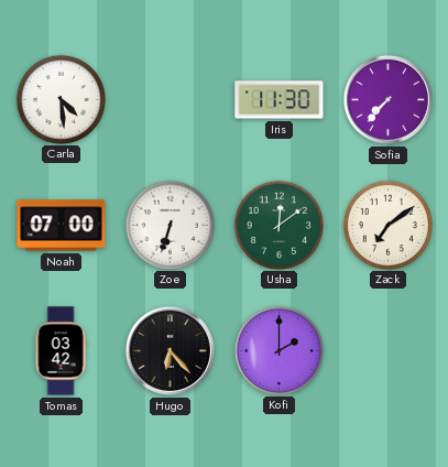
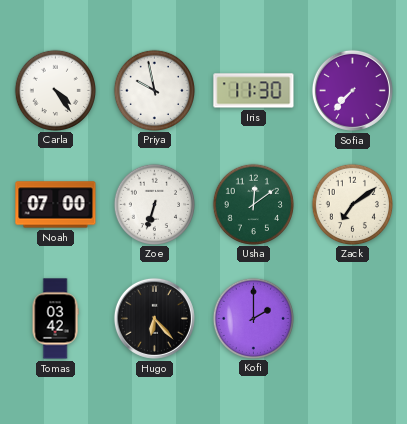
Carla: 4:29 -> 4:24 (55, 90)
Priya: none -> 9:58 (154, 90)
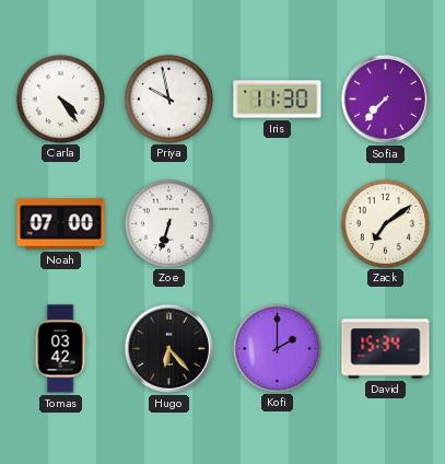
Usha: 12:09 -> none (253, 204)
David: none -> 15:34 (386, 349)
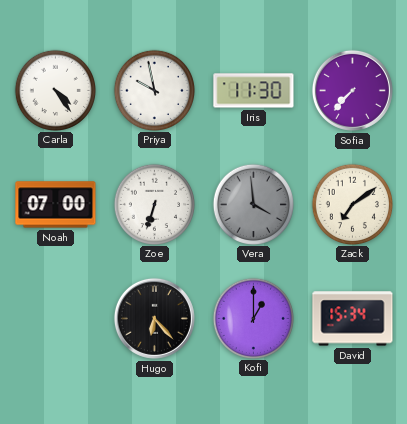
Vera: none -> 3:59 (253, 204)
Tomas: 03:42 -> none (60, 349)
Kofi: 2:00 -> 1:00 (253, 318)
